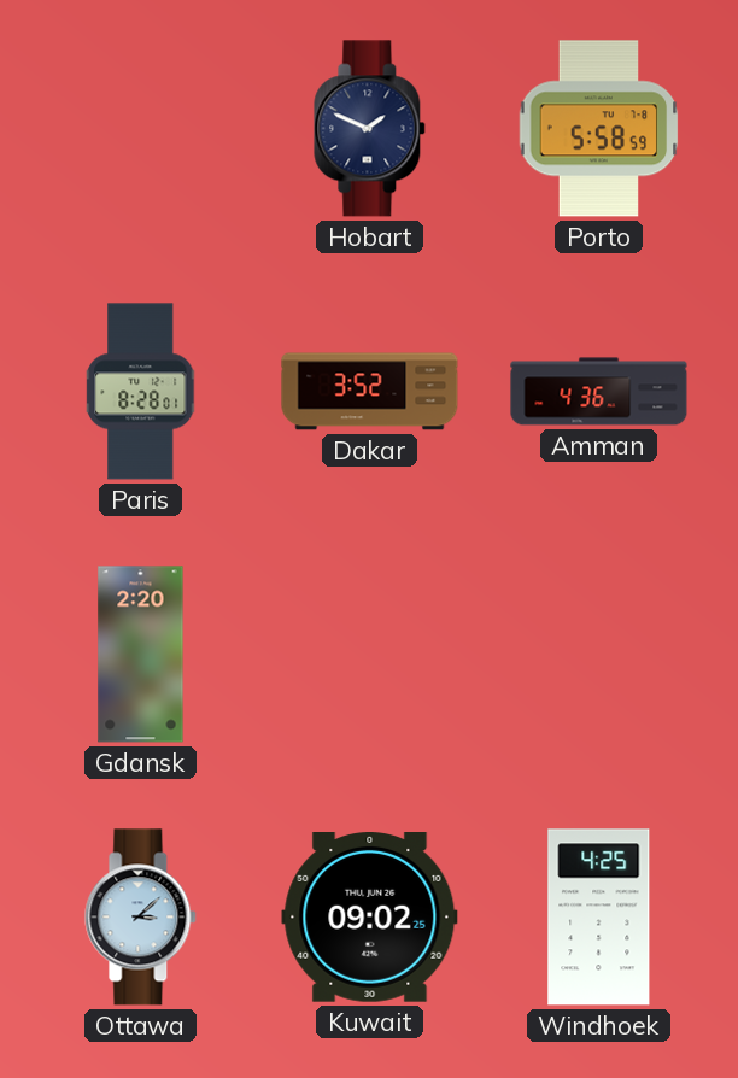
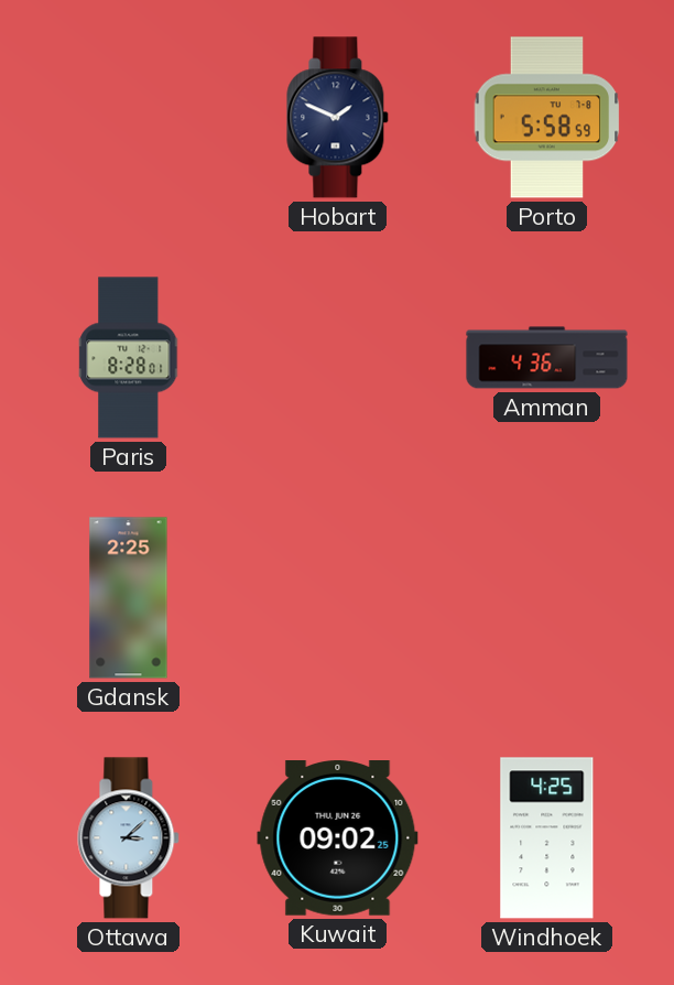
Dakar: 3:52 -> none (370, 392)
Gdansk: 2:20 -> 2:25 (129, 598)
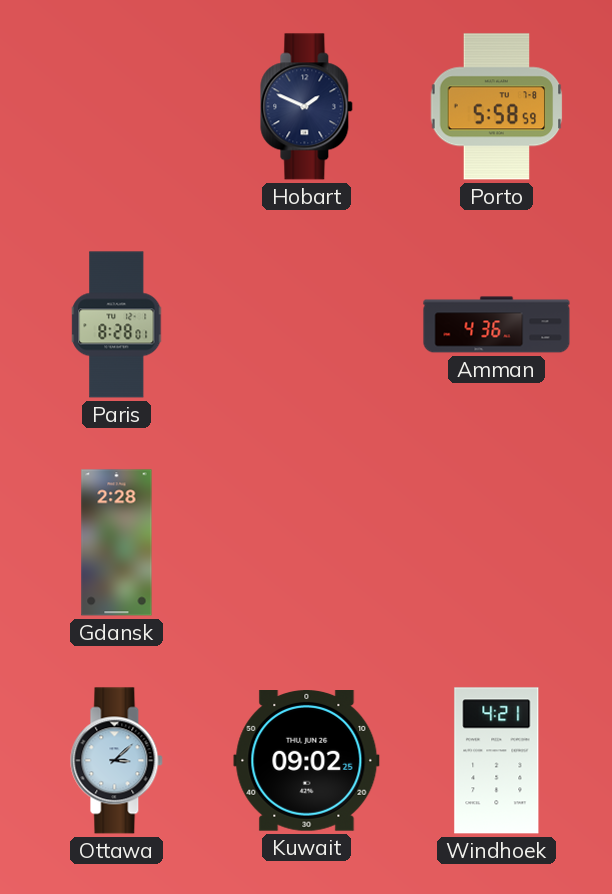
Gdansk: 2:25 -> 2:28 (117, 543)
Windhoek: 4:25 -> 4:21 (497, 761)
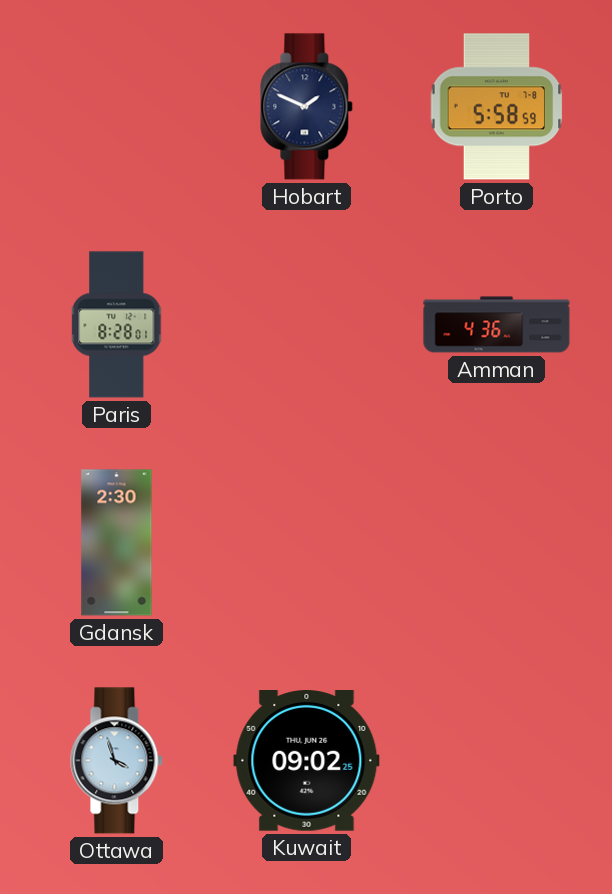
Gdansk: 2:28 -> 2:30 (117, 543)
Ottawa: 3:08 -> 3:57 (117, 761)
Windhoek: 4:21 -> none (497, 761)
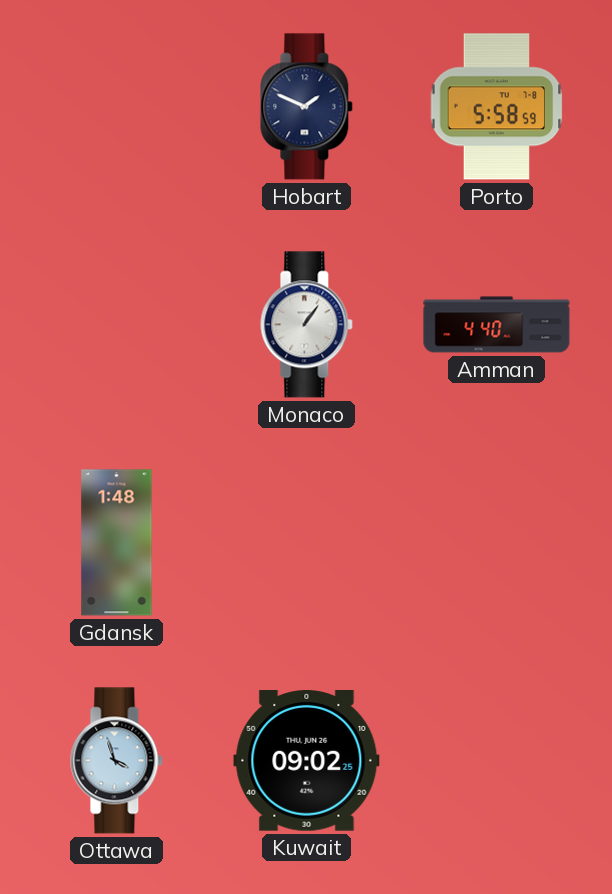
Paris: 8:28 -> none (117, 325)
Monaco: none -> 1:06 (307, 325)
Amman: 4:36 -> 4:40 (497, 325)
Gdansk: 2:30 -> 1:48 (117, 543)
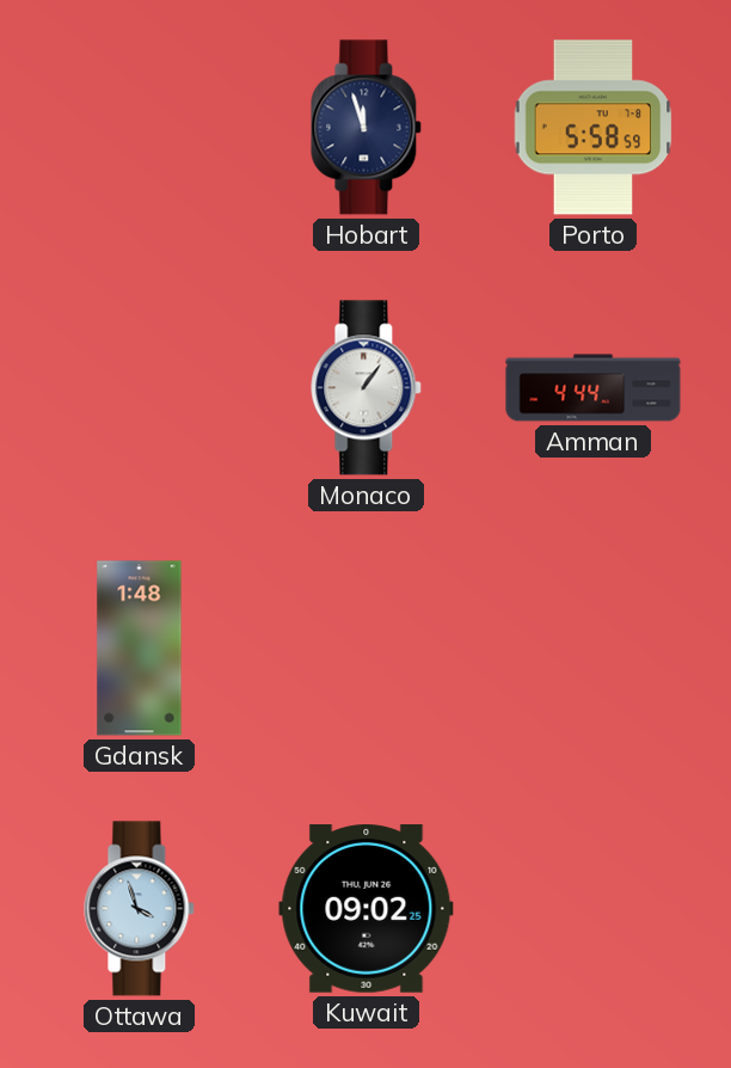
Hobart: 1:49 -> 11:57 (367, 128)
Amman: 4:40 -> 4:44 (594, 388)
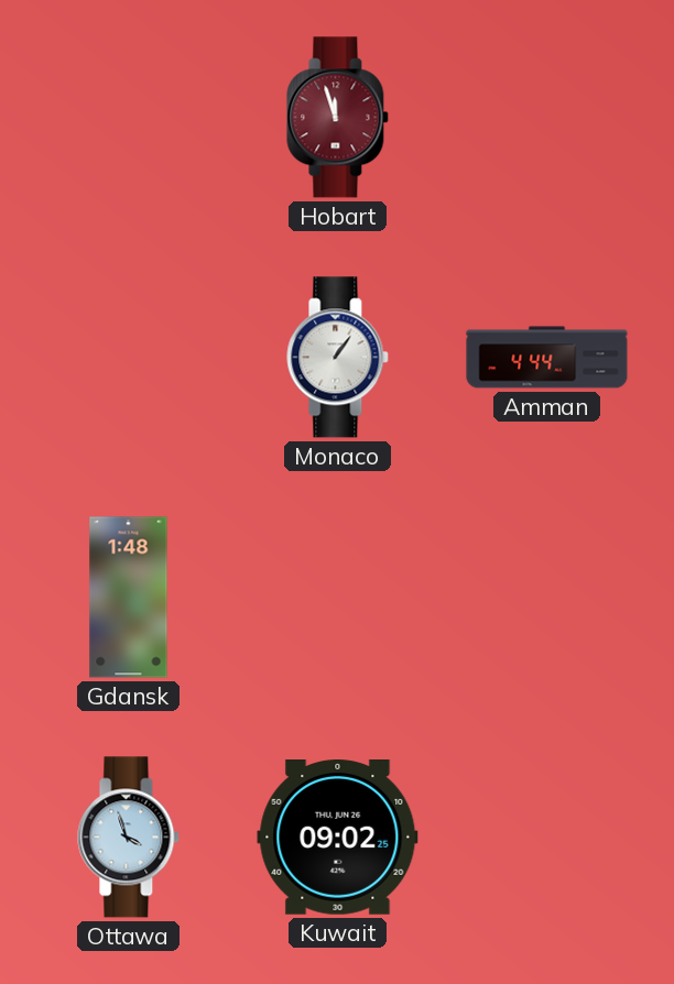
Hobart dial: navy -> burgundy (338, 118)
Porto: 5:58 -> none (594, 128)
